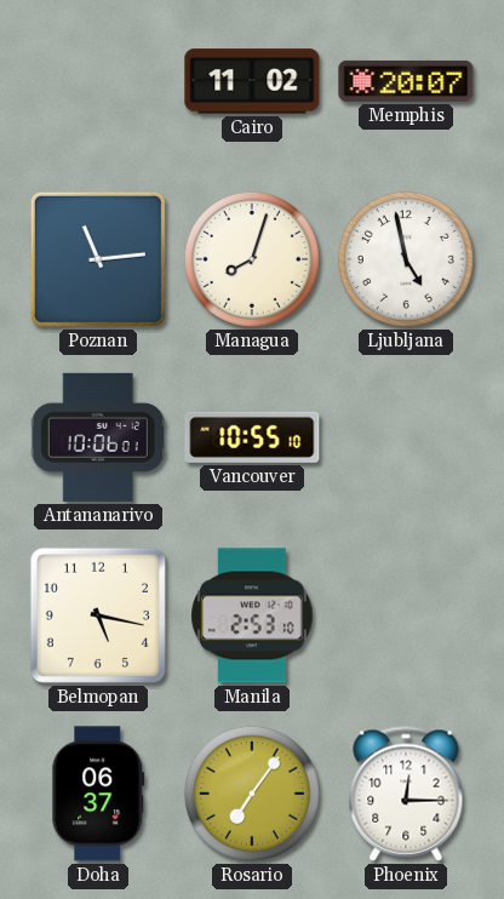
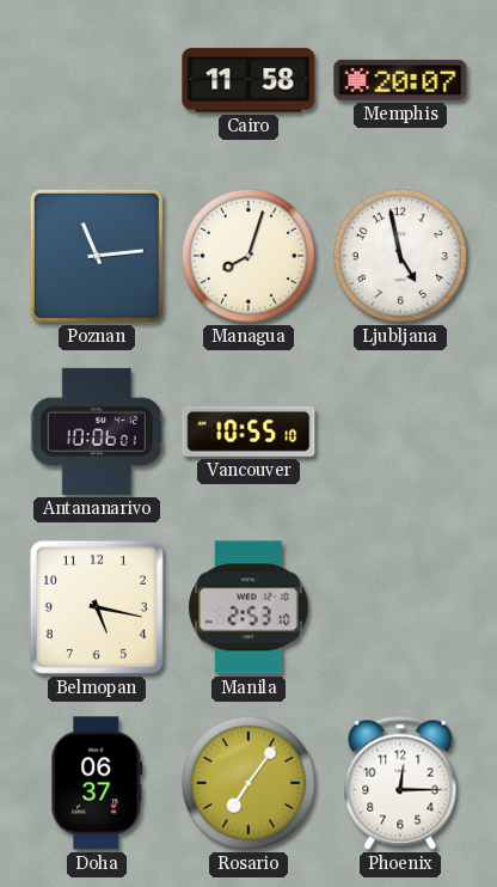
Cairo: 11:02 -> 11:58 (249, 80)
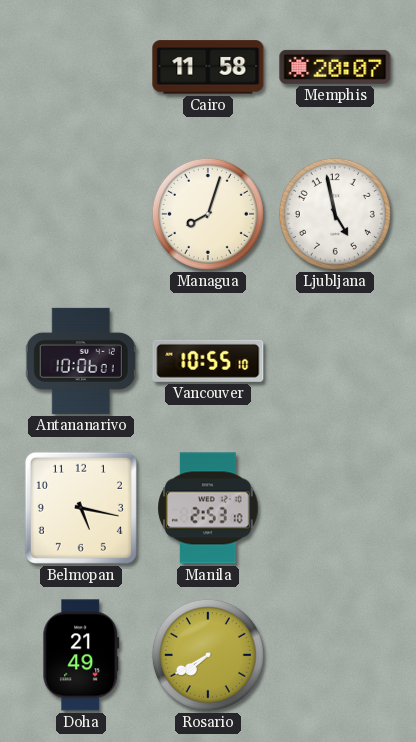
Poznan: 11:14 -> none (97, 256)
Doha: 06:37 -> 21:49 (81, 655)
Rosario: 7:06 -> 7:40 (208, 655)
Phoenix: 12:15 -> none (400, 783)
